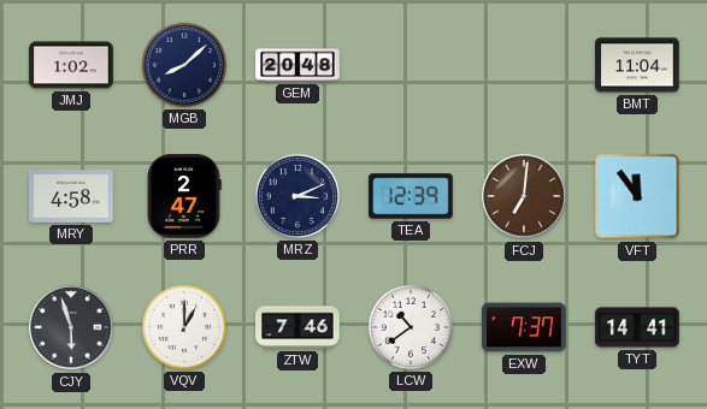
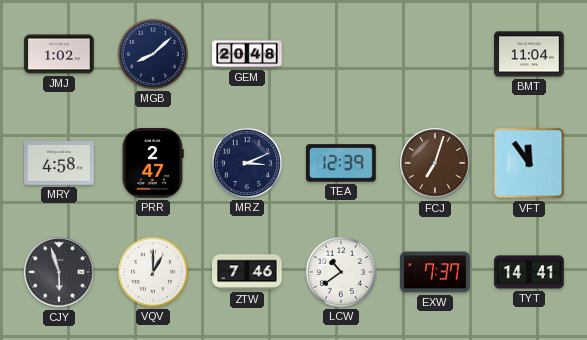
FCJ: 7:01 -> 7:03 (435, 163)
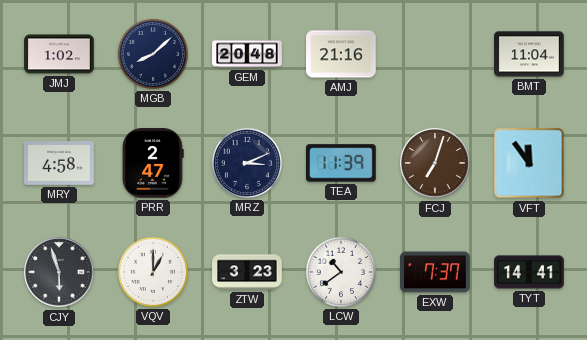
AMJ: none -> 21:16 (341, 54)
TEA: 12:39 -> 11:39 (341, 163)
ZTW: 7:46 -> 3:23 (247, 272)
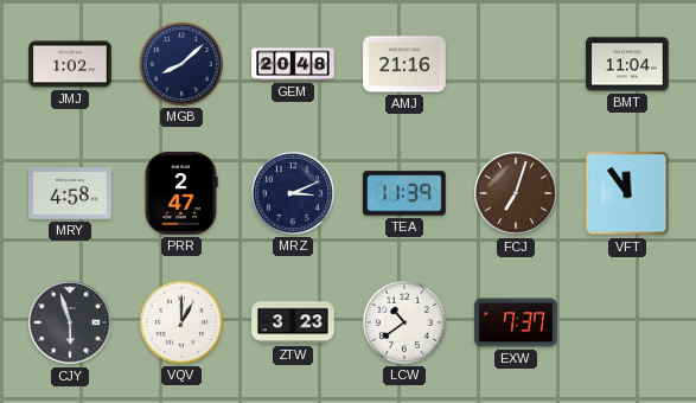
TYT: 14:41 -> none (529, 272)
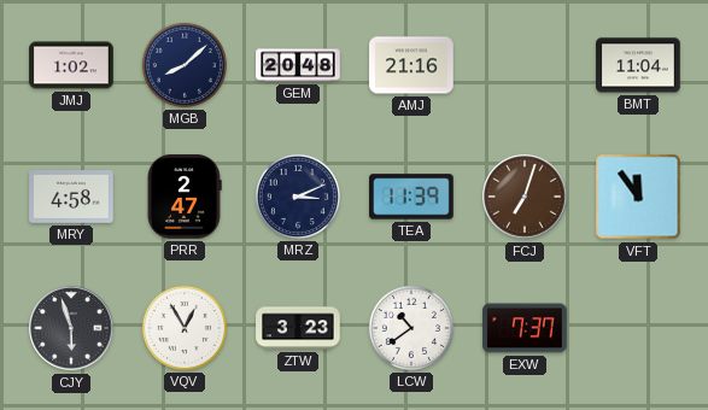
VQV: 1:00 -> 12:55 (185, 328)
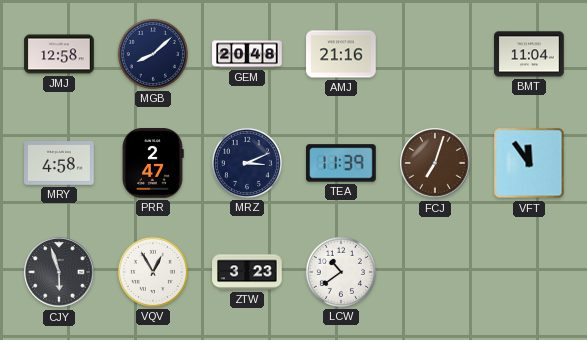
JMJ: 1:02 -> 12:58 (59, 54)
EXW: 7:37 -> none (525, 328)
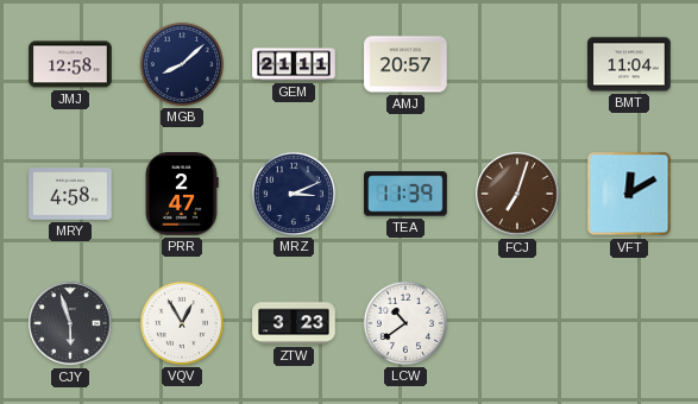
GEM: 20:48 -> 21:11 (294, 64)
AMJ: 21:16 -> 20:57 (405, 64)
VFT: 11:54 -> 12:10 (629, 194)
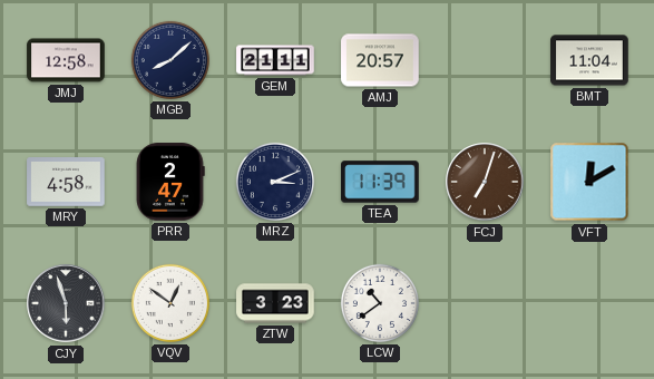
VQV: 12:55 -> 12:51 (170, 303)
